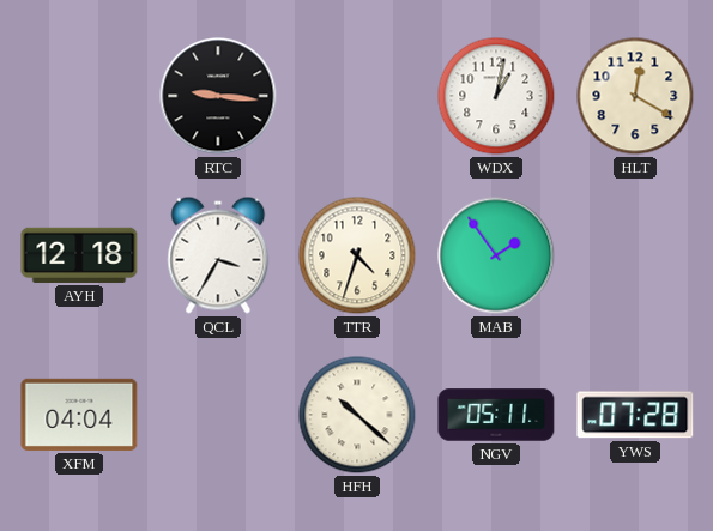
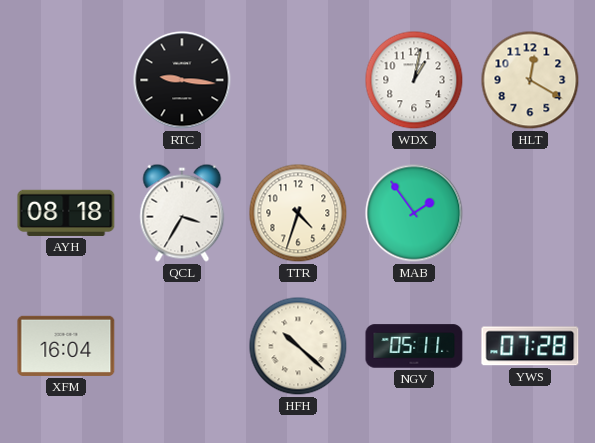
AYH: 12:18 -> 08:18 (66, 213)
XFM: 04:04 -> 16:04 (66, 346)
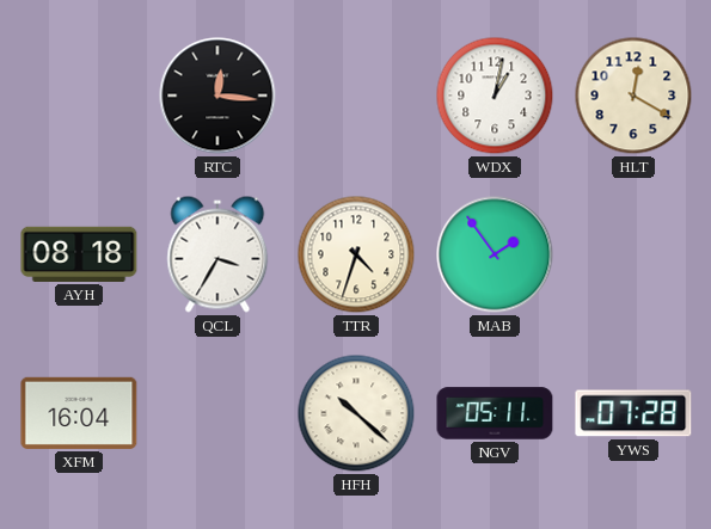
RTC: 9:16 -> 12:16 (217, 96)
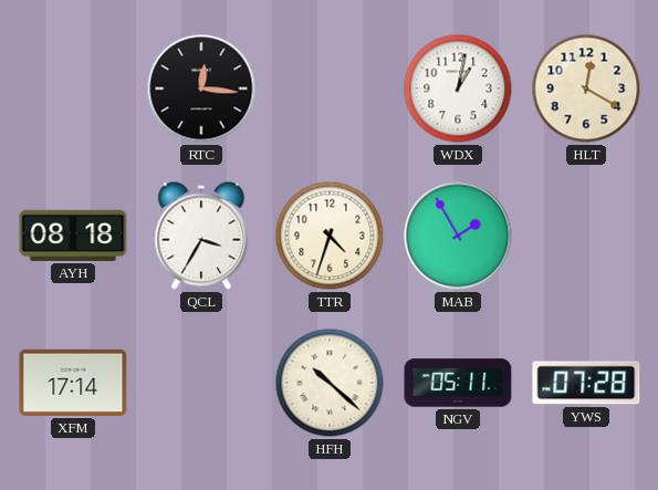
MAB: 1:54 -> 1:55 (458, 236)
XFM: 16:04 -> 17:14 (73, 383)
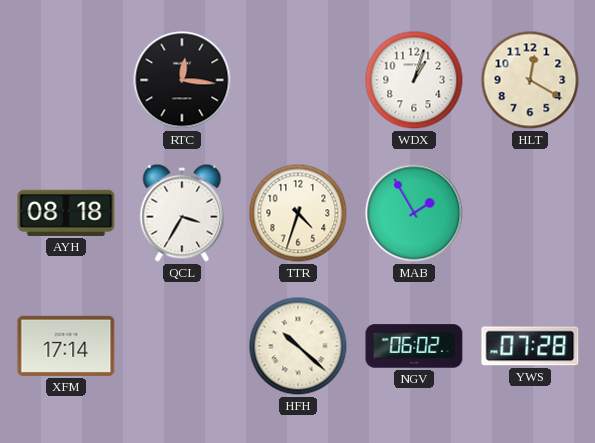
WDX: 1:02 -> 1:03 (414, 80)
NGV: 05:11 -> 06:02 (414, 346)
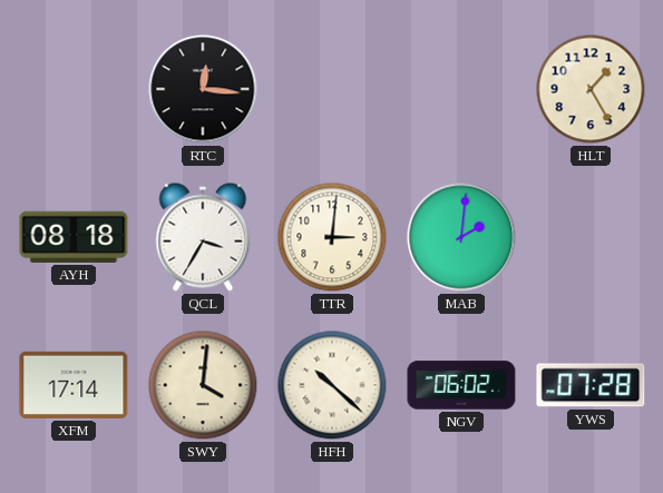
WDX: 1:03 -> none (414, 80)
HLT: 12:20 -> 1:25 (591, 89)
TTR: 4:33 -> 3:01 (332, 237)
MAB: 1:55 -> 2:01 (461, 237)
SWY: none -> 4:01 (203, 385)
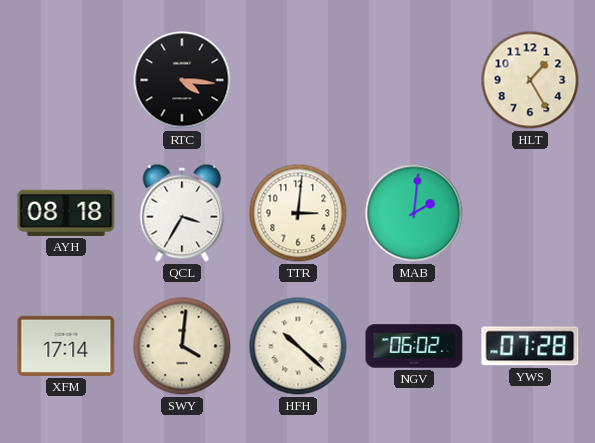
RTC: 12:16 -> 4:16 (182, 80)
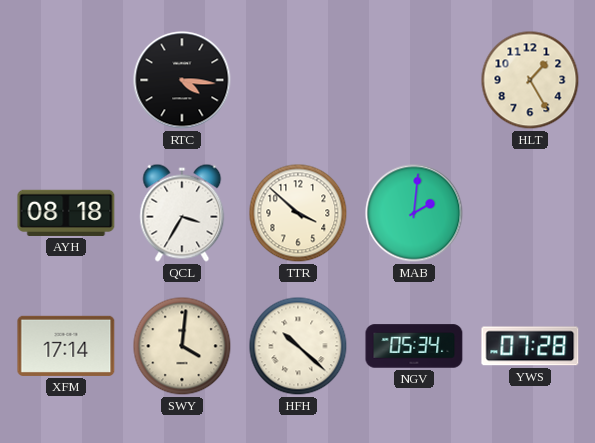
TTR: 3:01 -> 3:52 (298, 213)
NGV: 06:02 -> 05:34 (414, 346)
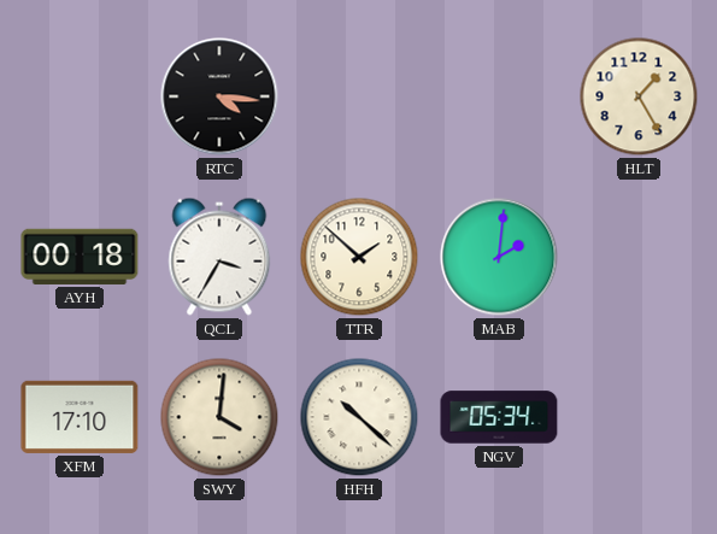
AYH: 08:18 -> 00:18 (80, 257)
TTR: 3:52 -> 1:52 (359, 257)
XFM: 17:14 -> 17:10 (80, 417)
YWS: 07:28 -> none (530, 346)
